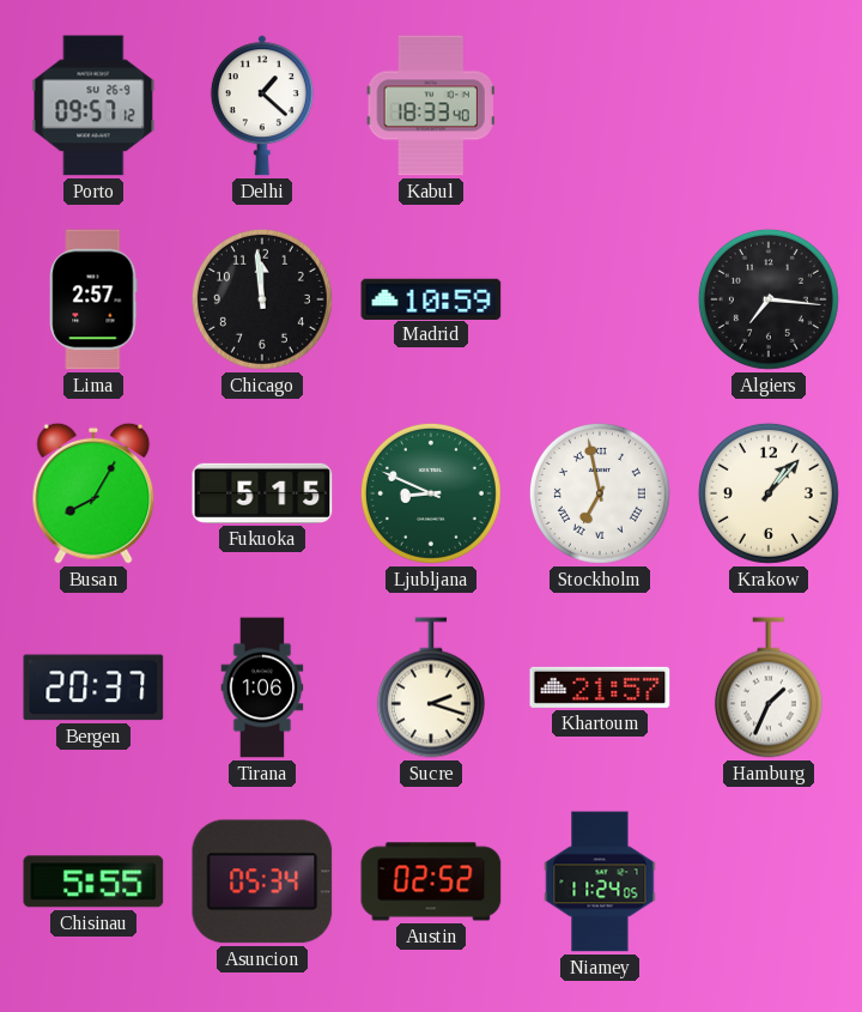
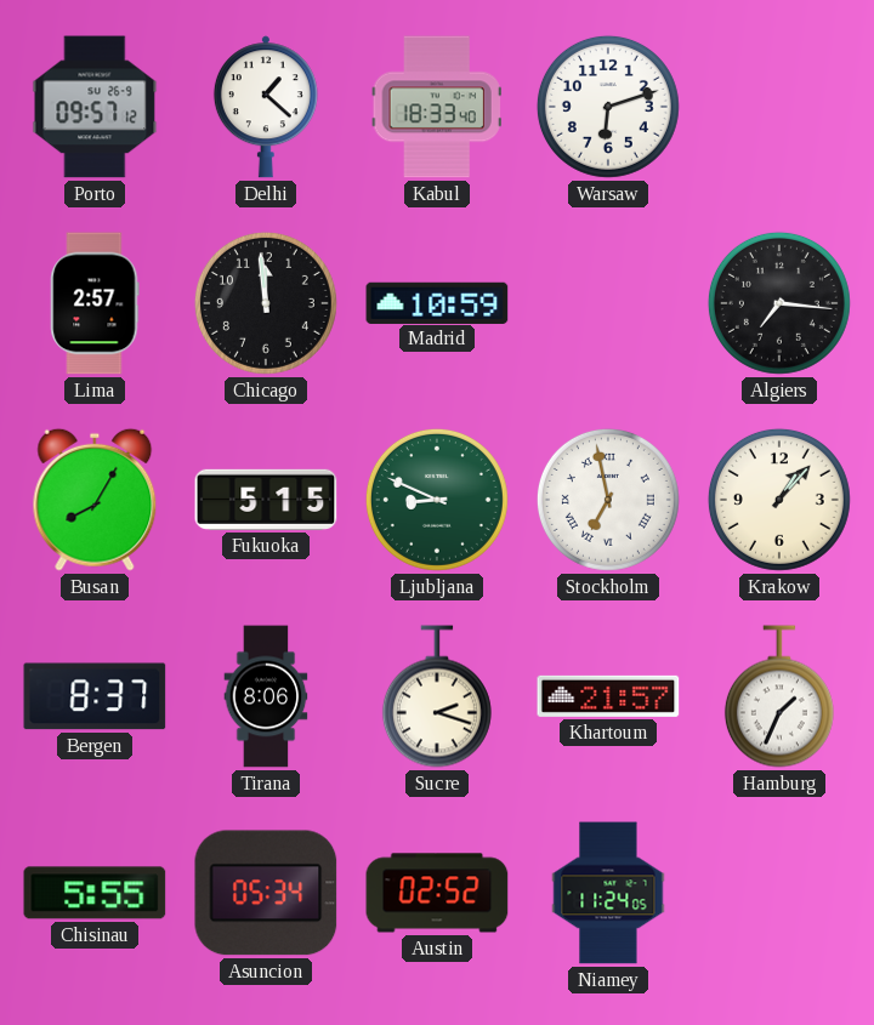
Warsaw: none -> 6:12 (608, 107)
Bergen: 20:37 -> 8:37 (95, 696)
Tirana: 1:06 -> 8:06 (266, 696)
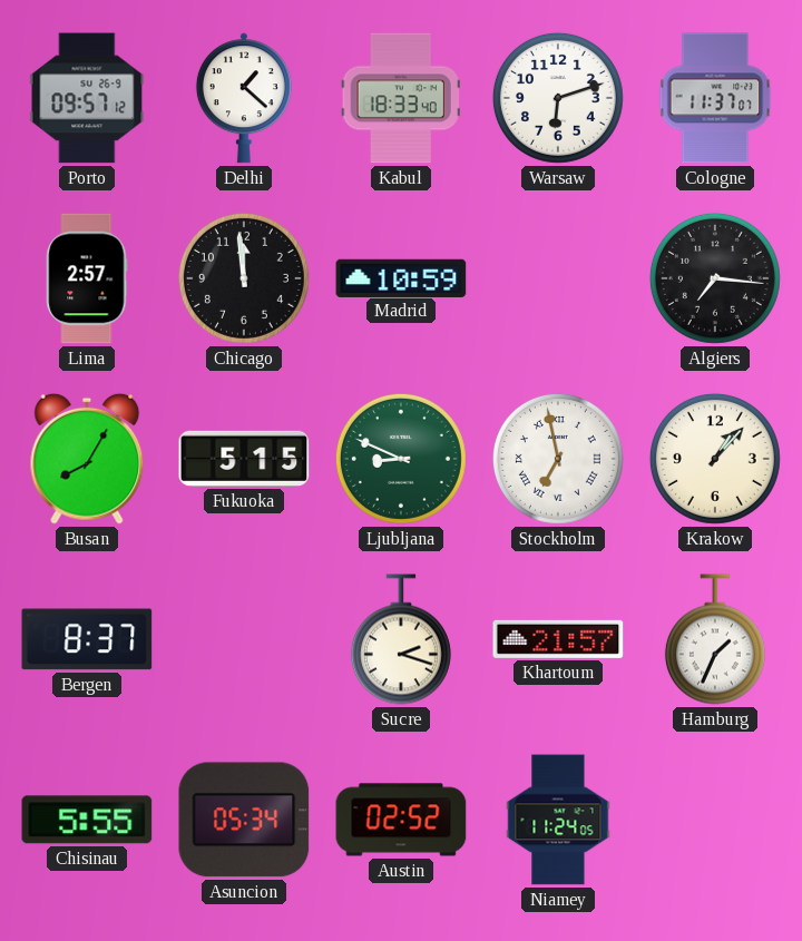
Cologne: none -> 11:37 (715, 98)
Tirana: 8:06 -> none (266, 696)
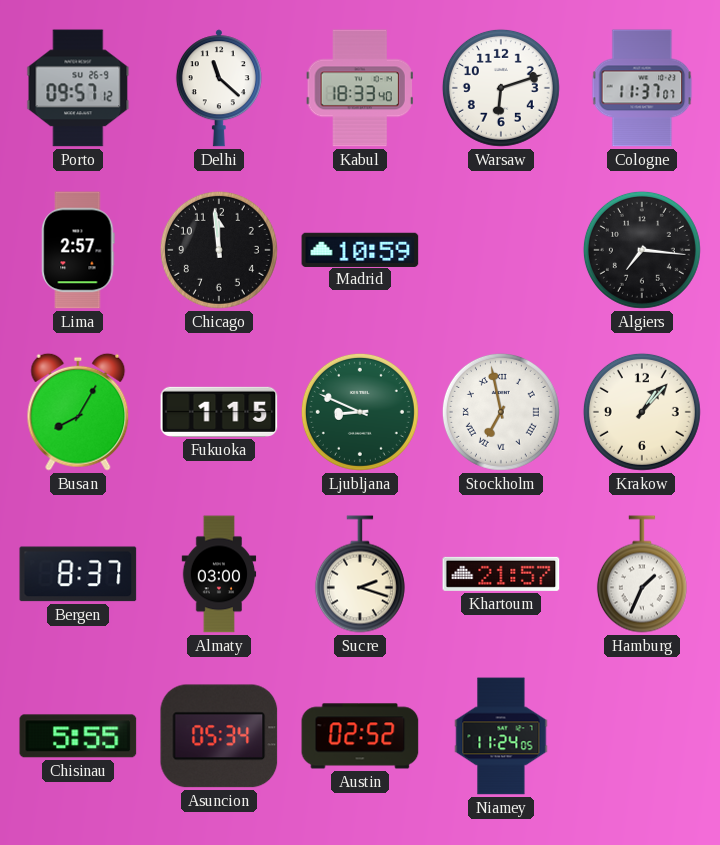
Delhi: 1:22 -> 11:22 (219, 88)
Fukuoka: 5:15 -> 1:15 (219, 412)
Almaty: none -> 03:00 (219, 574)
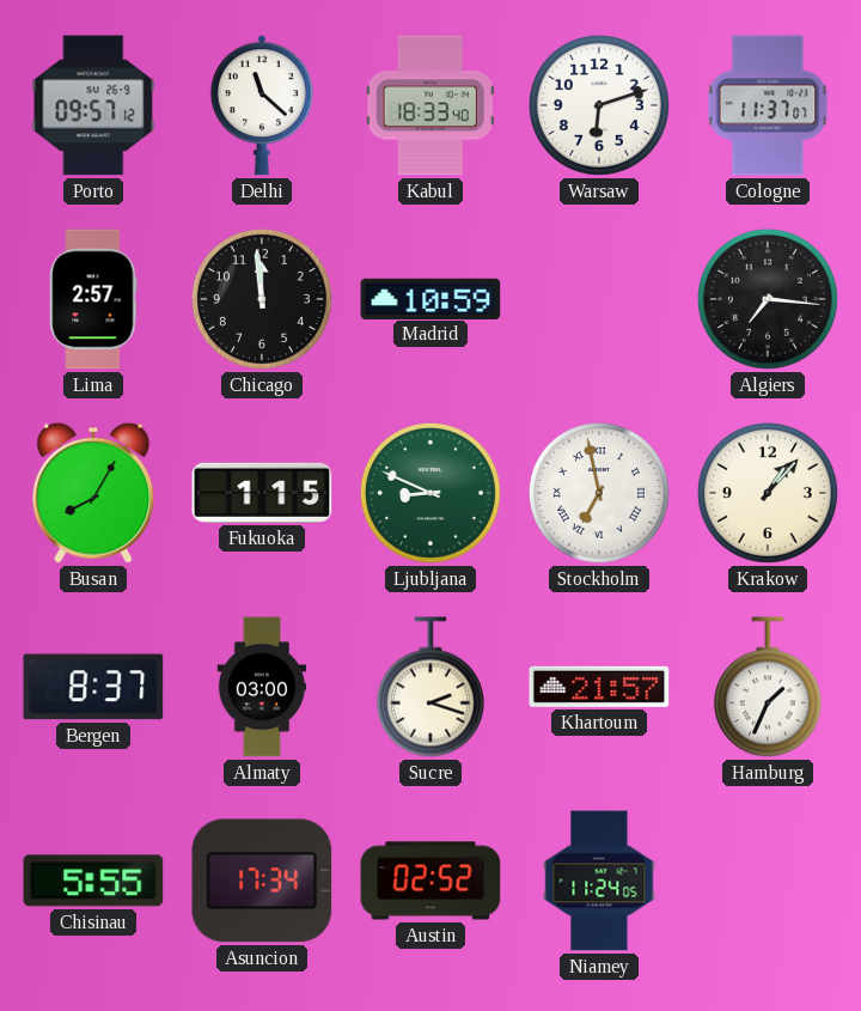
Asuncion: 05:34 -> 17:34 (262, 881)
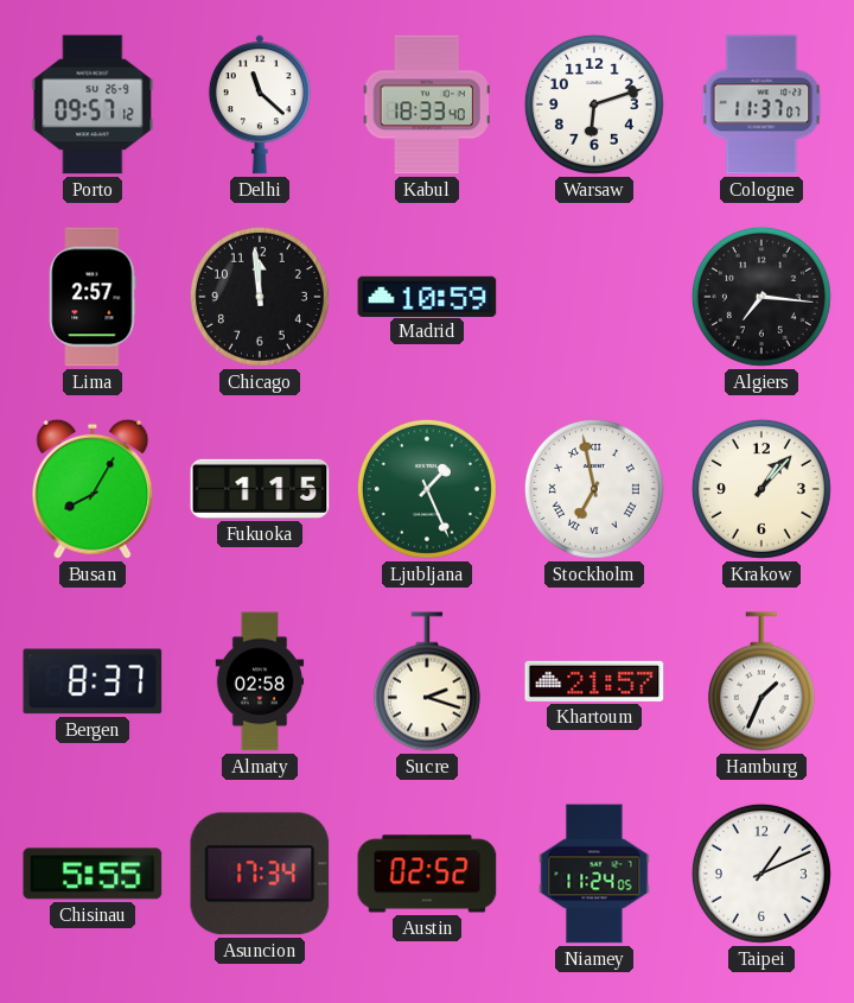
Ljubljana: 8:49 -> 1:26 (427, 489)
Almaty: 03:00 -> 02:58 (260, 681)
Taipei: none -> 1:11 (761, 874)
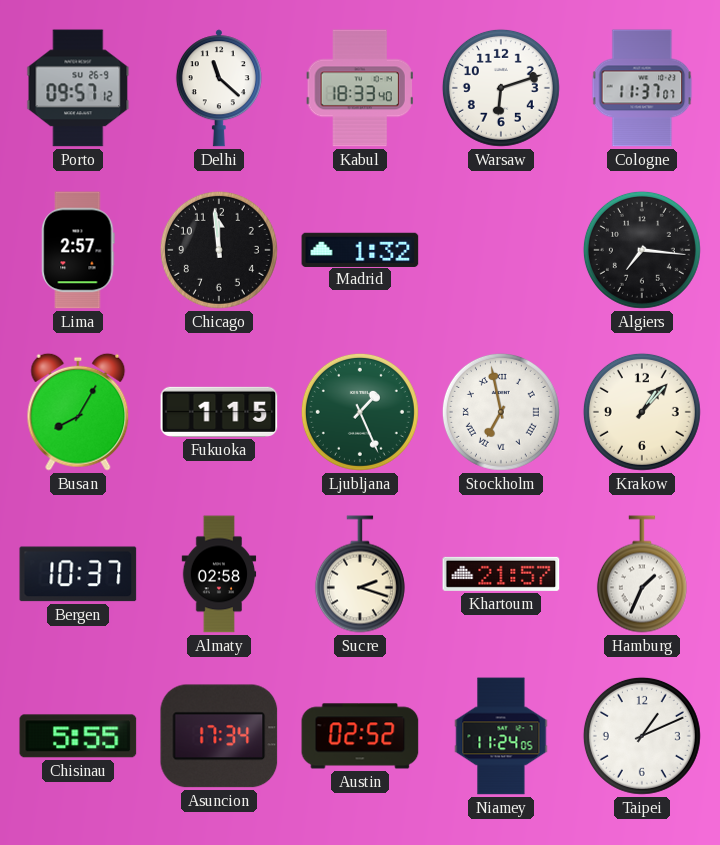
Madrid: 10:59 -> 1:32 (360, 249)
Bergen: 8:37 -> 10:37 (78, 574)
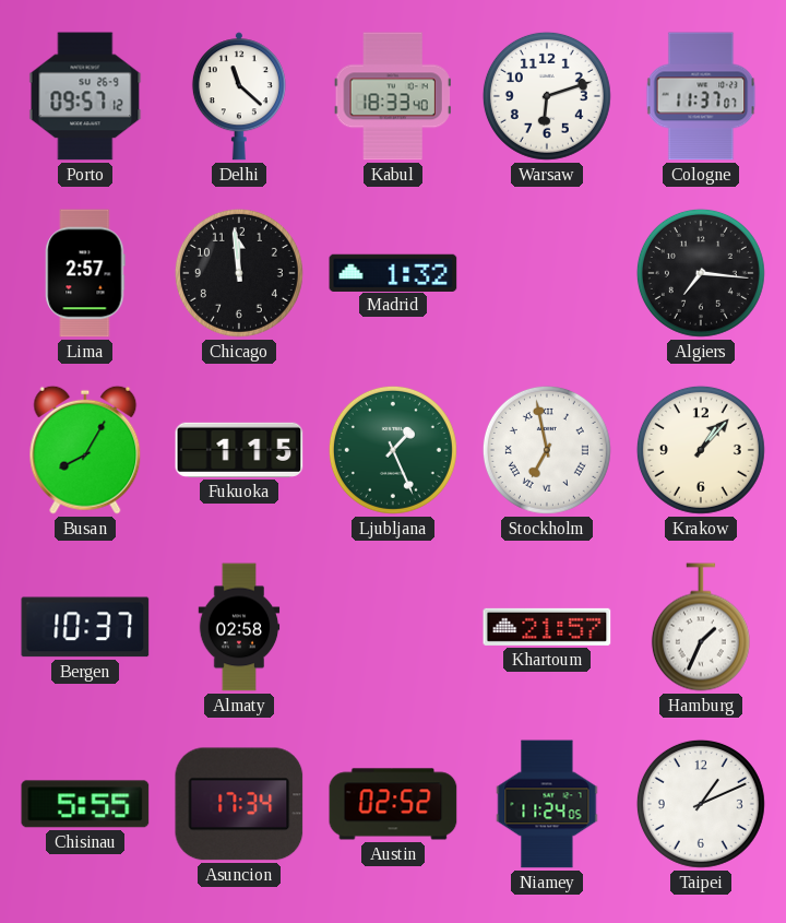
Sucre: 2:18 -> none (360, 574)
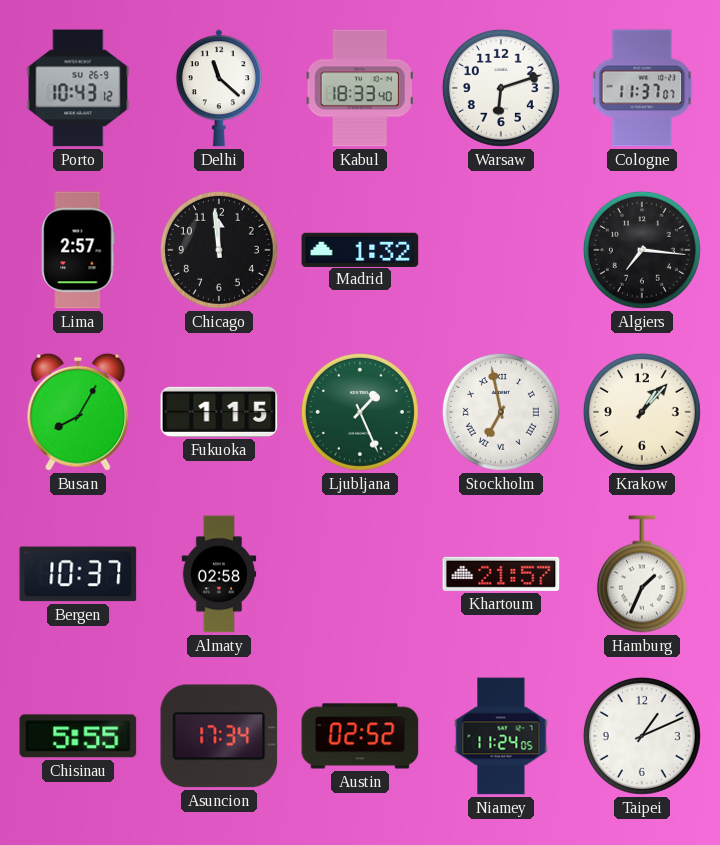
Porto: 09:57 -> 10:43 (78, 88)
